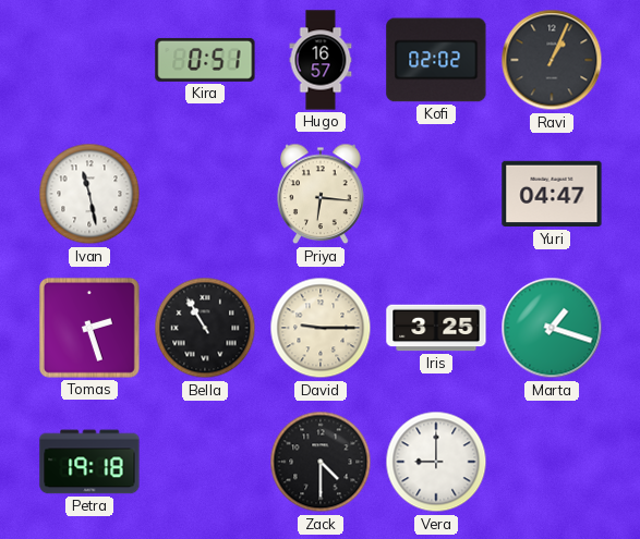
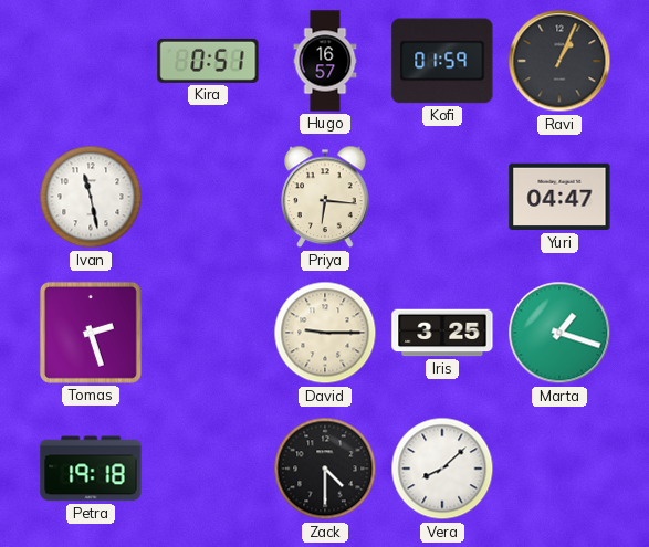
Kofi: 02:02 -> 01:59 (442, 61)
Bella: 10:55 -> none (205, 328)
Vera: 9:00 -> 8:08 (442, 469)
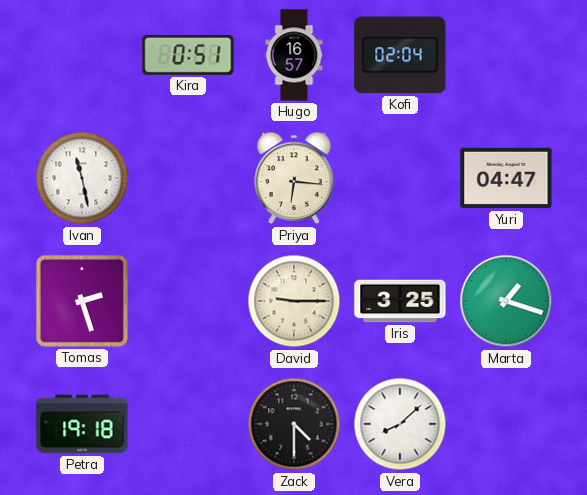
Kofi: 01:59 -> 02:04 (400, 55)
Ravi: 1:04 -> none (559, 61)
